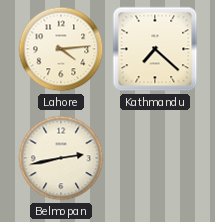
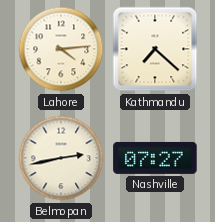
Nashville: none -> 07:27 (155, 158)
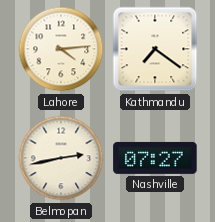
Kathmandu: 7:22 -> 7:21 (155, 49)
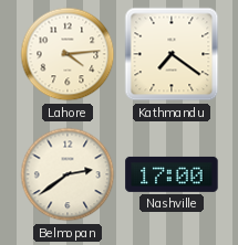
Belmopan: 2:43 -> 2:39 (68, 174)
Nashville: 07:27 -> 17:00 (172, 174)
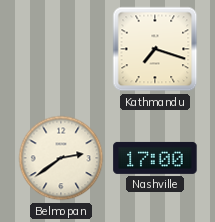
Lahore: 4:14 -> none (68, 54)
Kathmandu: 7:21 -> 7:18 (155, 49)
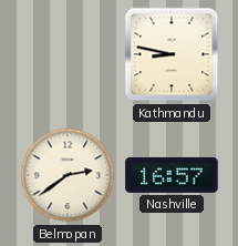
Kathmandu: 7:18 -> 8:47 (172, 54)
Nashville: 17:00 -> 16:57 (172, 175)
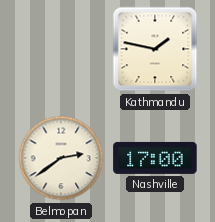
Kathmandu: 8:47 -> 1:47 (155, 49)
Nashville: 16:57 -> 17:00 (155, 158)
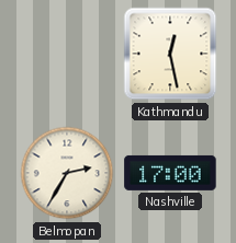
Kathmandu: 1:47 -> 12:28 (170, 54)
Belmopan: 2:39 -> 2:35 (67, 173)
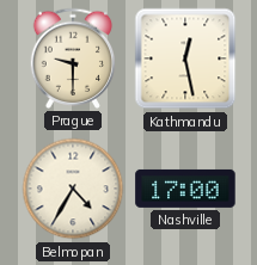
Prague: none -> 9:30 (73, 58)
Belmopan: 2:35 -> 4:35 (73, 189)
